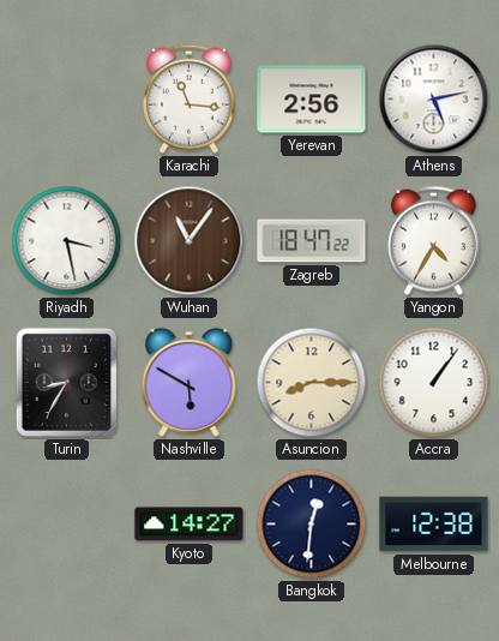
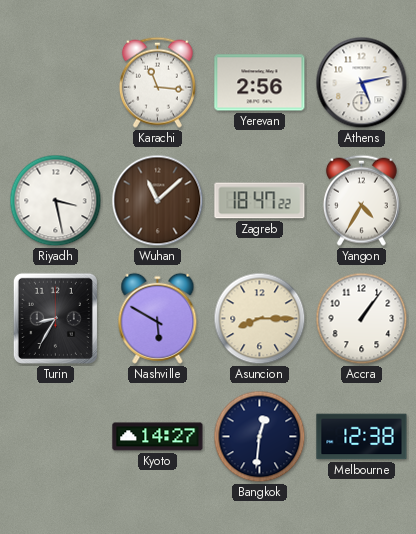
Wuhan: 11:06 -> 11:08 (158, 201)
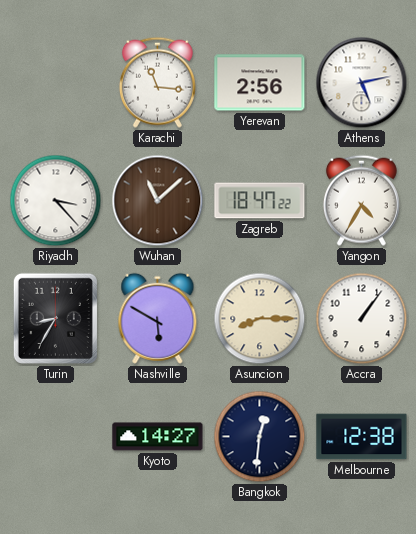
Riyadh: 3:28 -> 3:23 (56, 201)
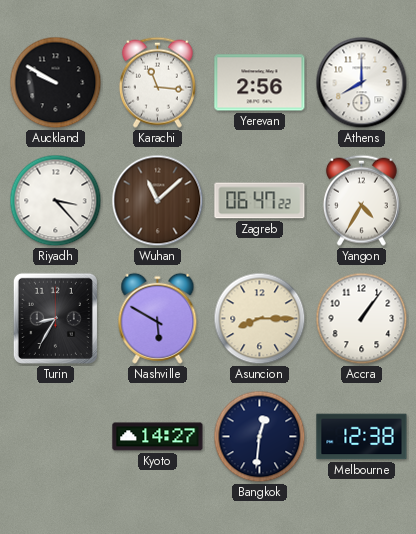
Auckland: none -> 9:50 (56, 83)
Athens: 5:13 -> 8:00 (362, 83)
Zagreb: 18:47 -> 06:47 (260, 201)
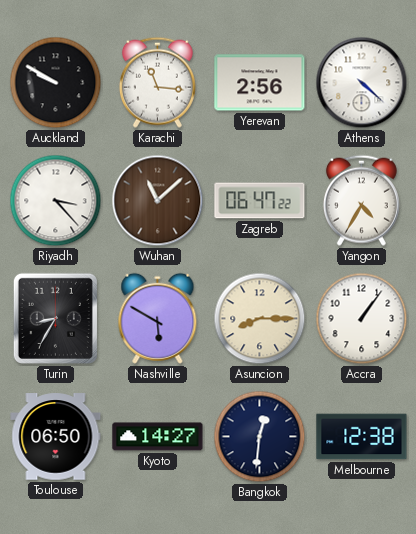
Athens: 8:00 -> 4:22 (362, 83)
Toulouse: none -> 06:50 (56, 437)
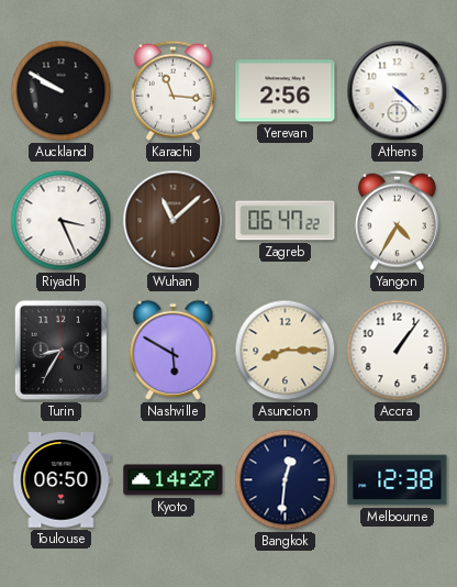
Riyadh: 3:23 -> 3:26 (62, 221)
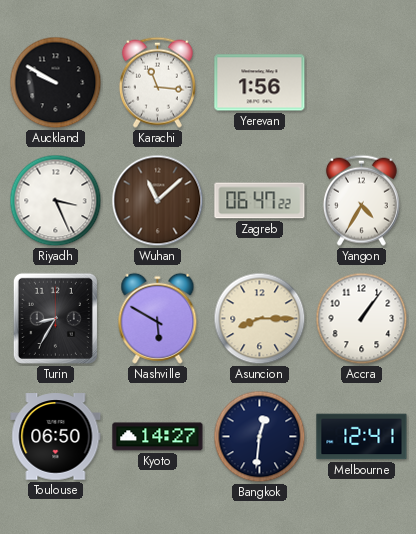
Yerevan: 2:56 -> 1:56 (260, 83)
Athens: 4:22 -> none (398, 91)
Melbourne: 12:38 -> 12:41 (362, 437)
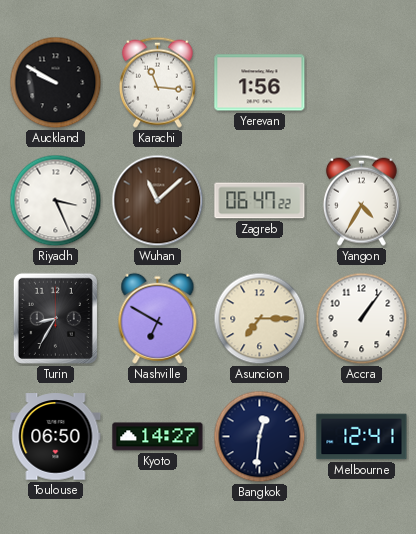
Nashville: 5:50 -> 6:50 (158, 318)
Asuncion: 8:15 -> 7:15 (260, 319)
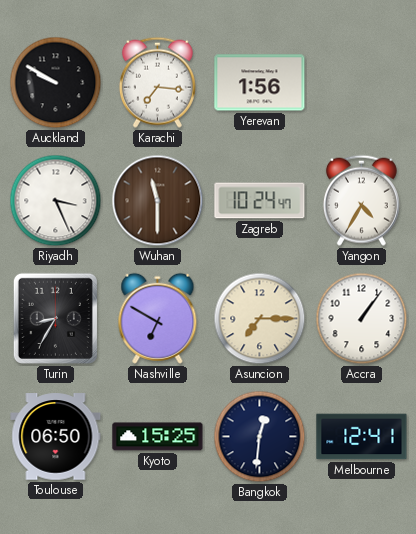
Karachi: 11:16 -> 7:16 (157, 82)
Wuhan: 11:08 -> 11:30 (158, 201)
Zagreb: 06:47 -> 10:24 (260, 201)
Kyoto: 14:27 -> 15:25 (158, 437)
